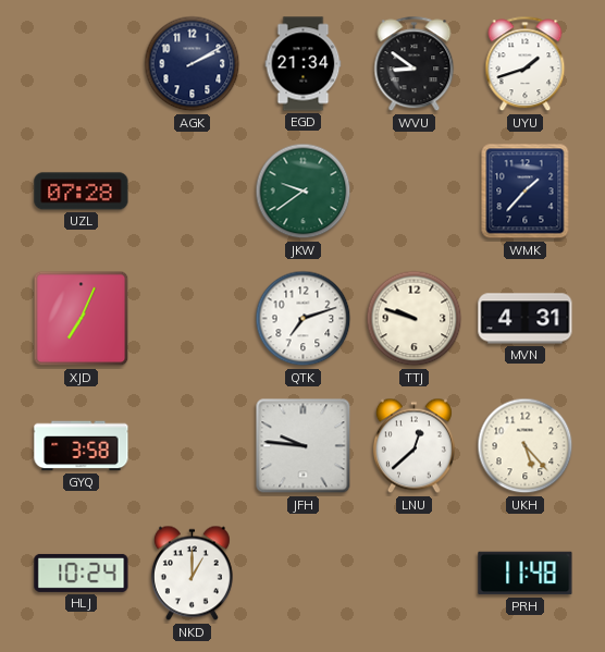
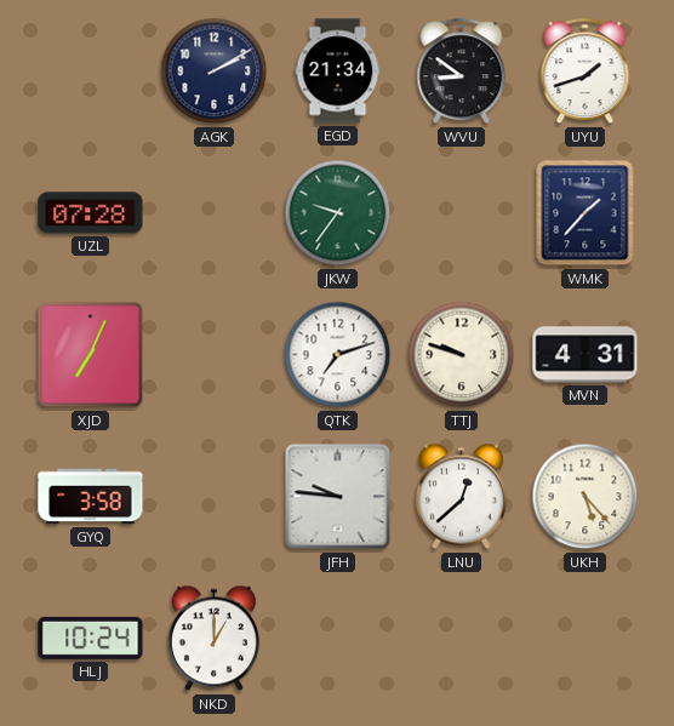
JKW: 9:39 -> 9:36 (338, 213)
PRH: 11:48 -> none (526, 574)
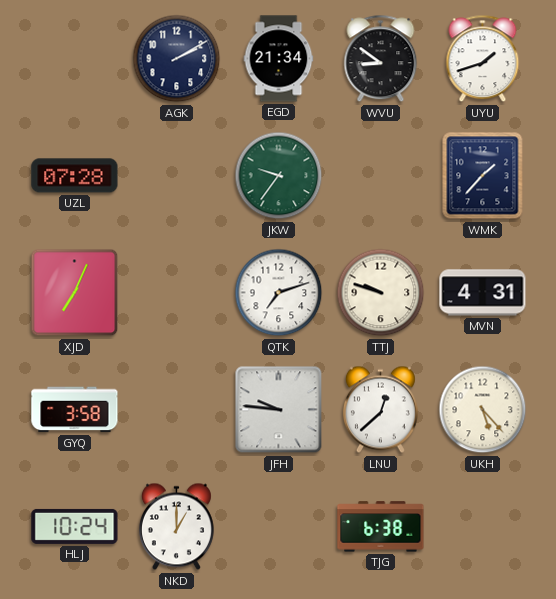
TJG: none -> 6:38 (381, 527)
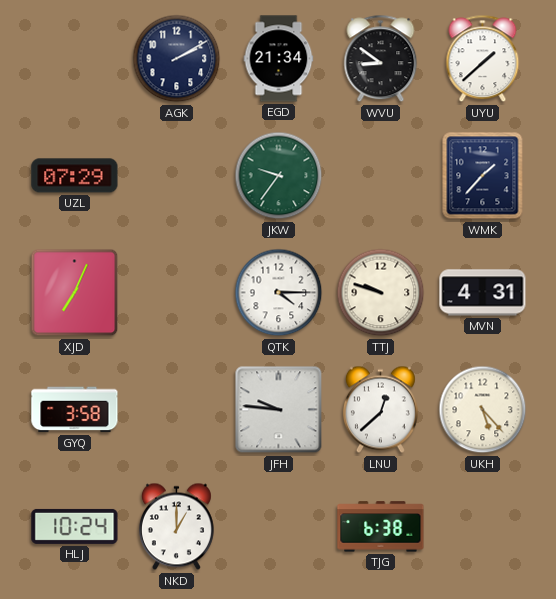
UYU: 1:42 -> 1:38 (483, 59)
UZL: 07:28 -> 07:29 (75, 176)
QTK: 7:12 -> 4:15 (279, 293)
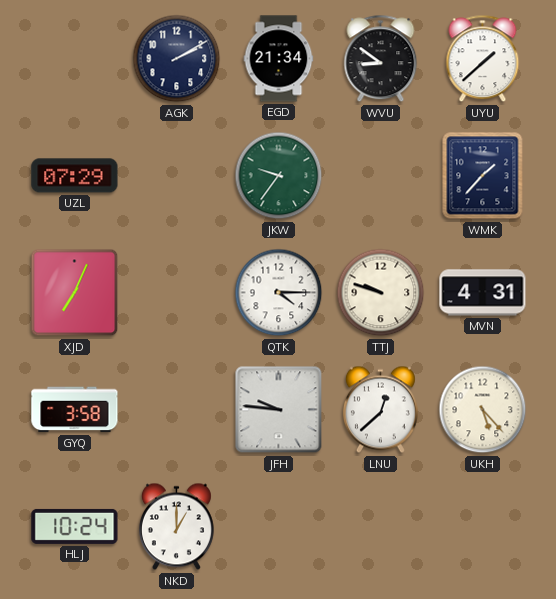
TJG: 6:38 -> none (381, 527)
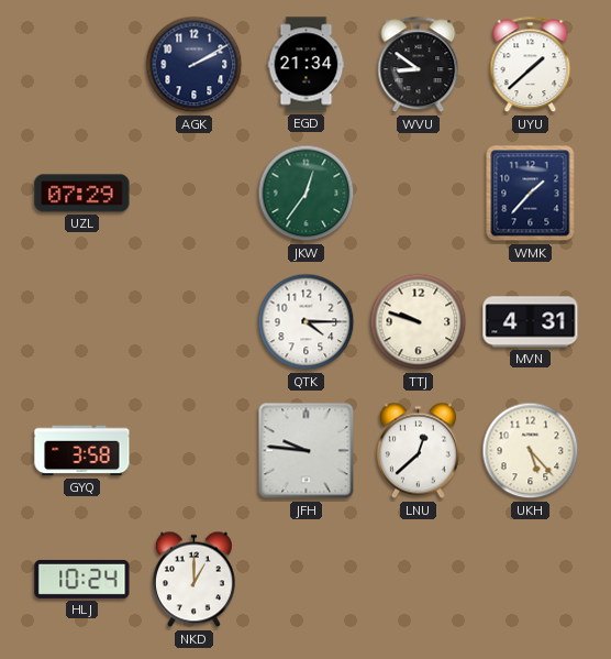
JKW: 9:36 -> 12:36 (307, 194)
XJD: 7:04 -> none (75, 293)
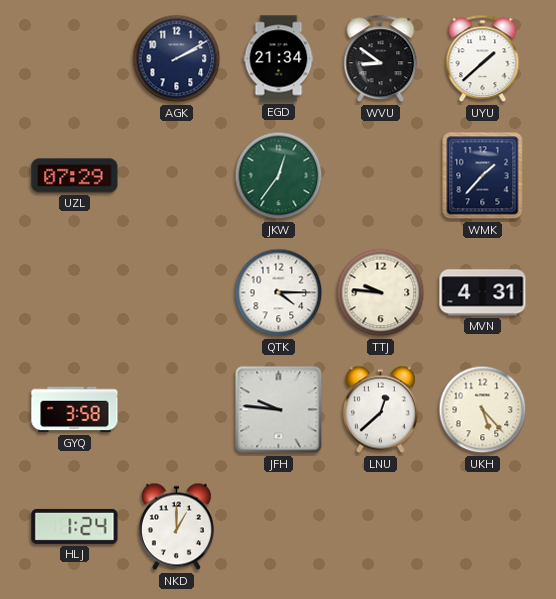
TTJ: 9:48 -> 9:46 (381, 293)
HLJ: 10:24 -> 1:24 (75, 526)
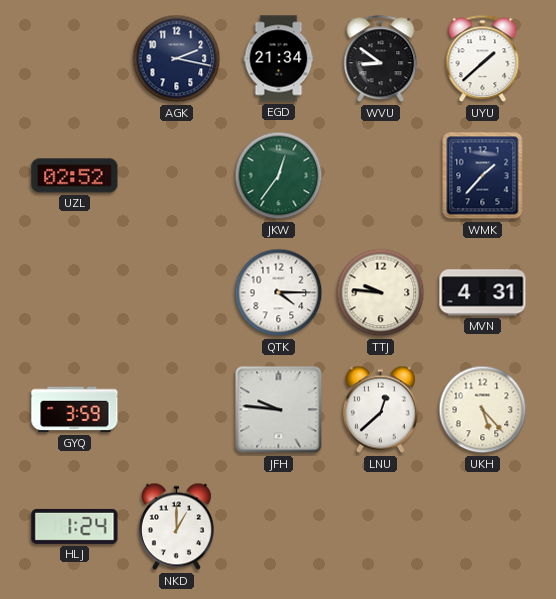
AGK: 2:10 -> 2:17 (177, 59)
UZL: 07:29 -> 02:52 (75, 176)
GYQ: 3:58 -> 3:59 (75, 410)
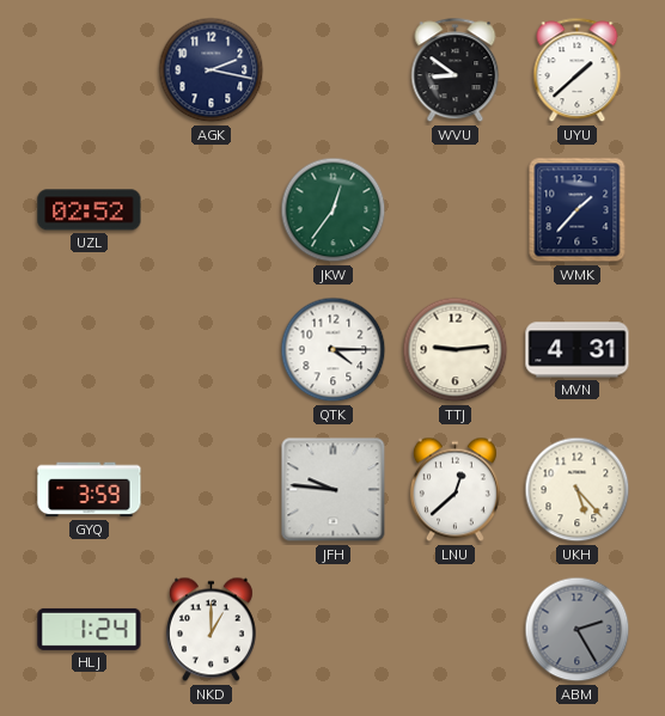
EGD: 21:34 -> none (279, 59)
TTJ: 9:46 -> 9:14 (456, 350)
ABM: none -> 2:25 (578, 630)
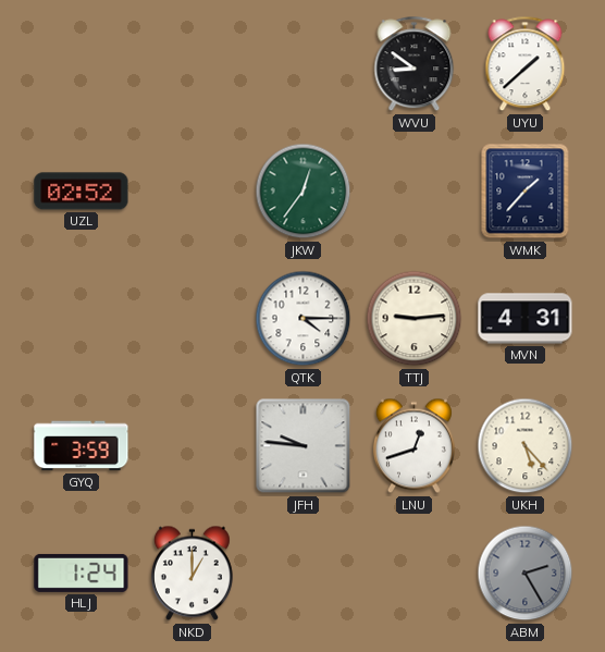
AGK: 2:17 -> none (212, 71)
LNU: 12:38 -> 12:42 (413, 446)
